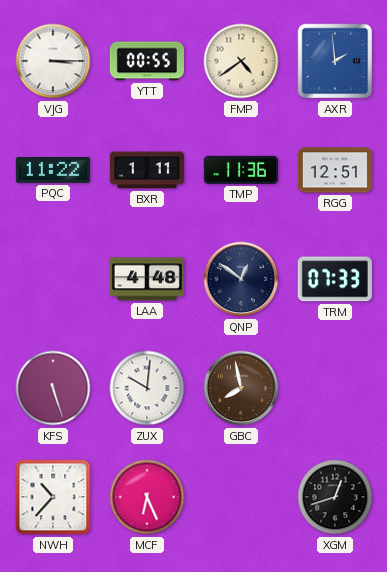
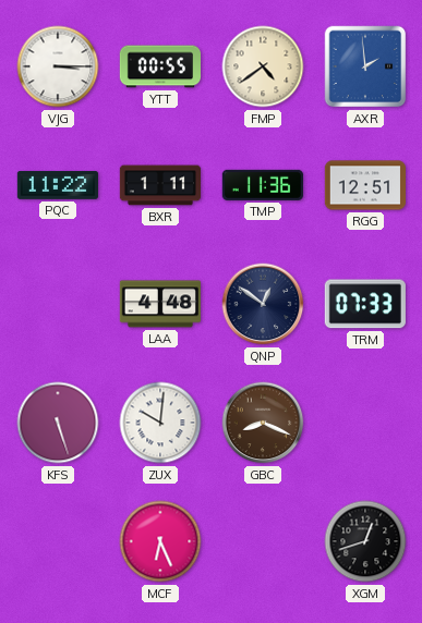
GBC: 7:58 -> 8:19 (263, 423)
NWH: 10:37 -> none (53, 497)
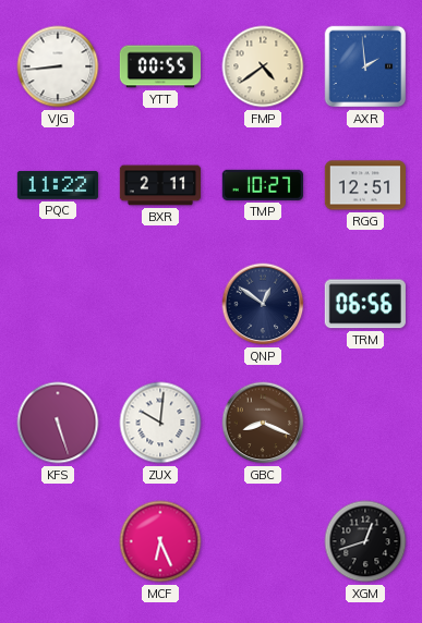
VJG: 3:15 -> 8:44 (58, 66)
BXR: 1:11 -> 2:11 (159, 185)
TMP: 11:36 -> 10:27 (263, 185)
LAA: 4:48 -> none (160, 304)
TRM: 07:33 -> 06:56 (365, 304)
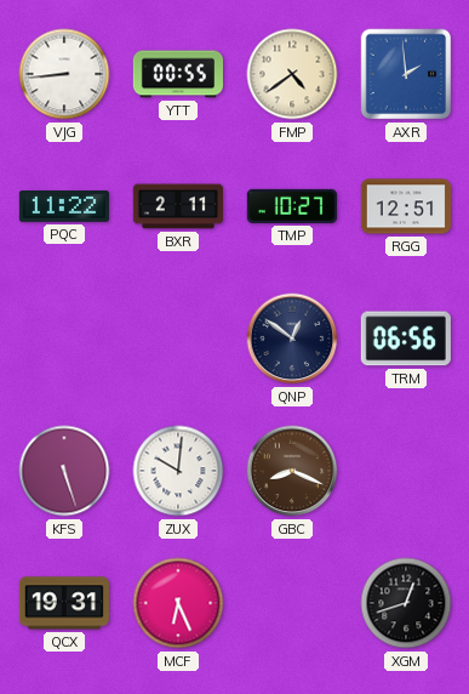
QCX: none -> 19:31 (64, 603)
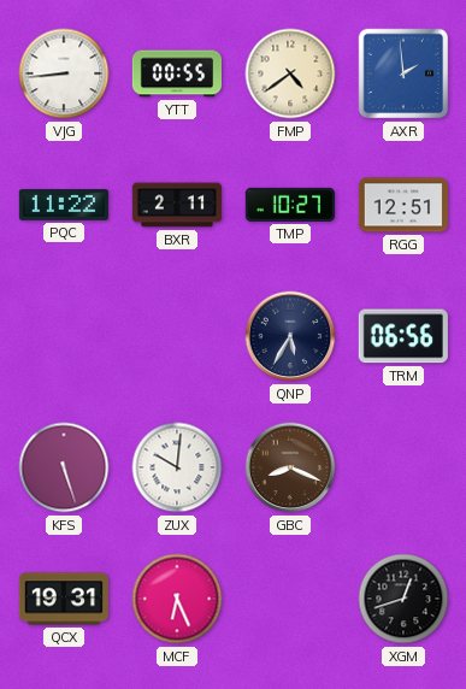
QNP: 12:51 -> 5:35 (290, 336)
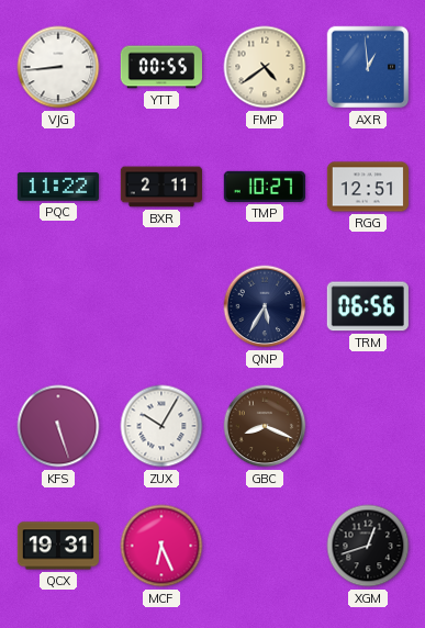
AXR: 1:59 -> 12:59 (368, 67)
ZUX: 10:01 -> 10:05 (161, 426)
